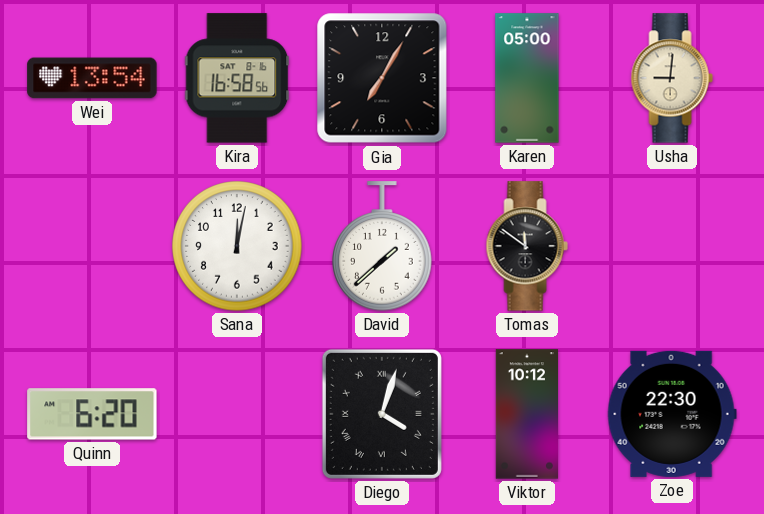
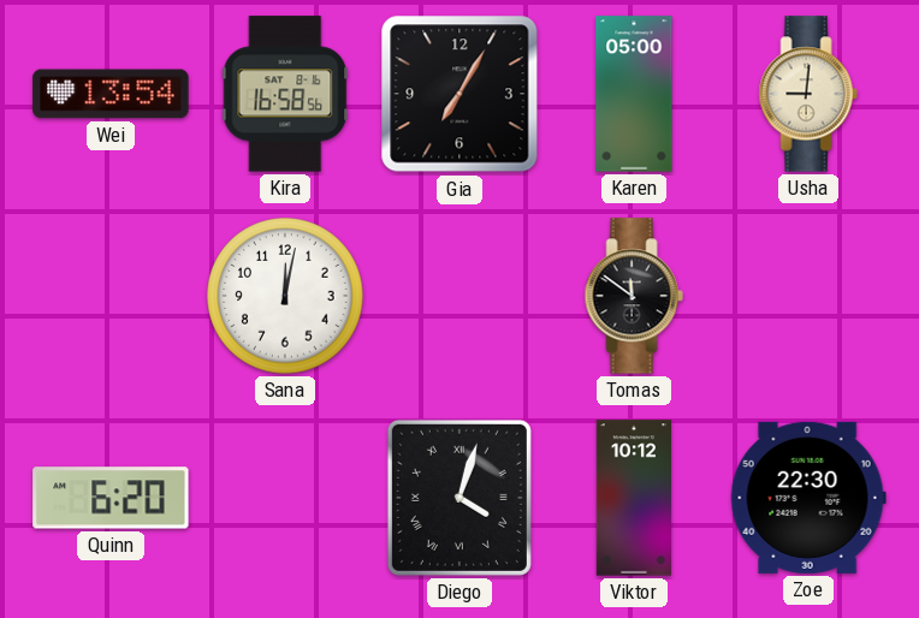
David: 1:38 -> none (382, 246)
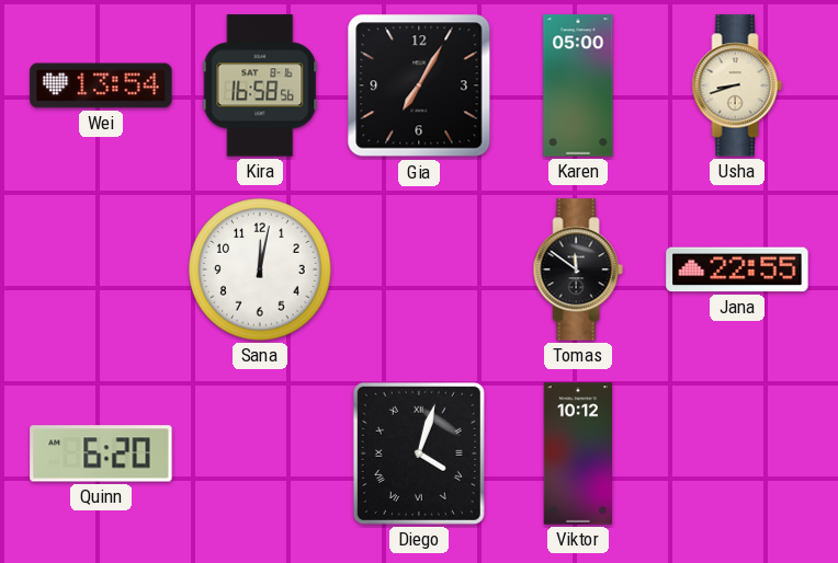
Usha: 9:01 -> 8:42 (737, 85)
Jana: none -> 22:55 (737, 269)
Zoe: 22:30 -> none (808, 498)
